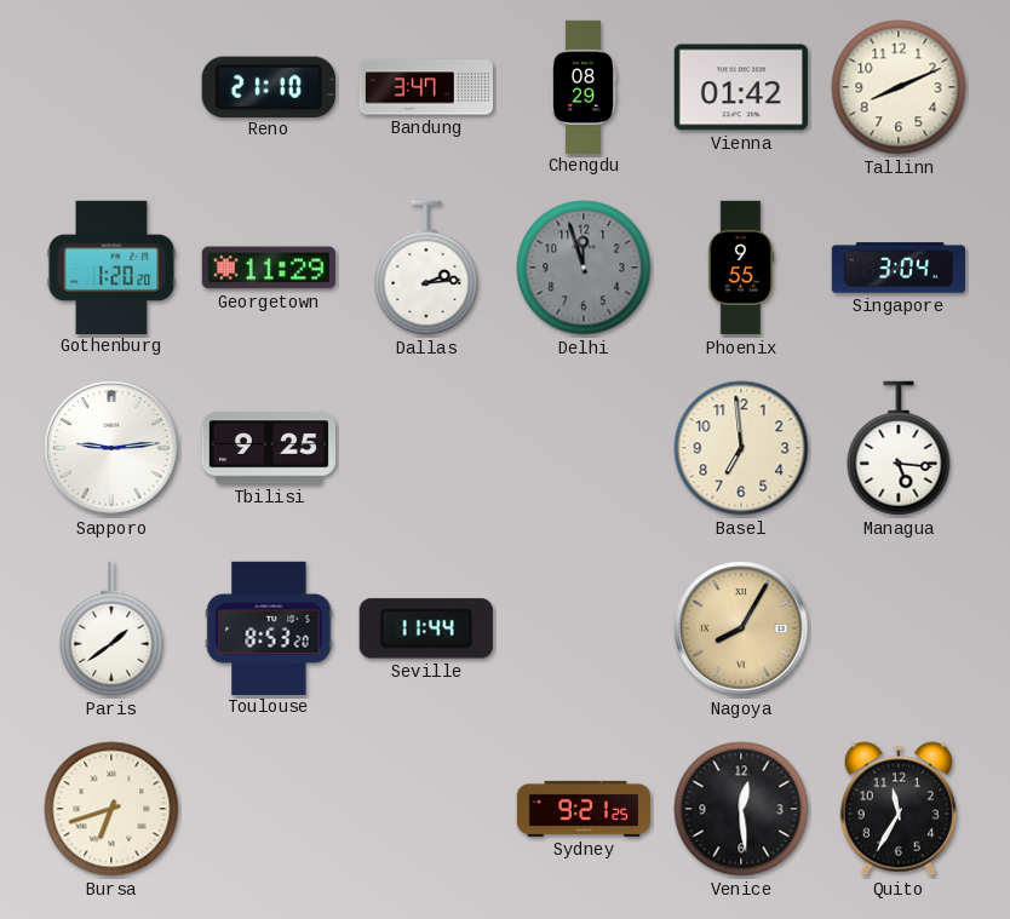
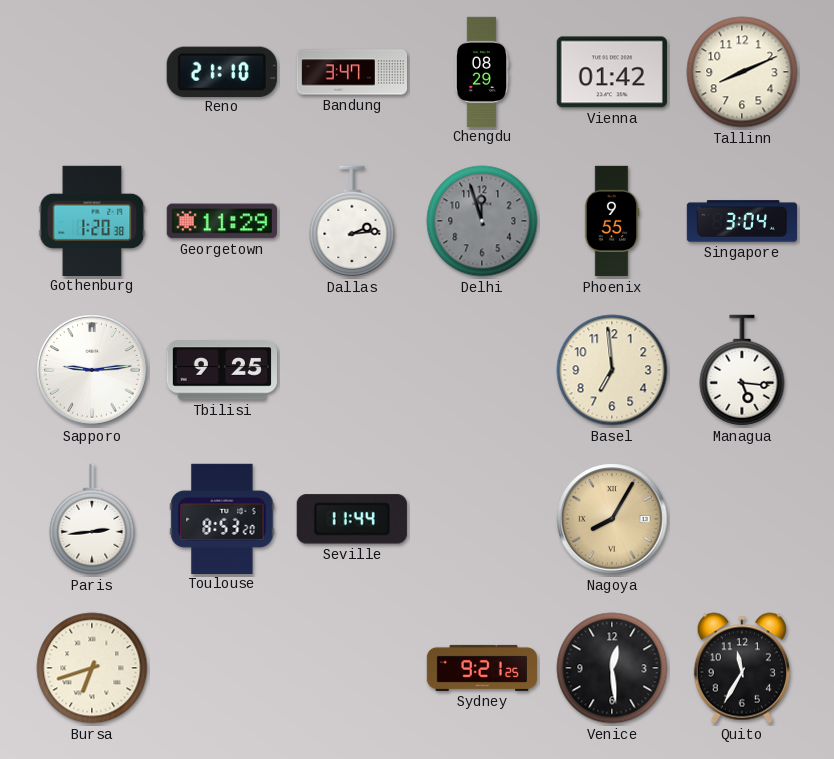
Gothenburg: 1:20:20 -> 1:20:38 (92, 220)
Paris: 1:39 -> 2:44 (92, 519)
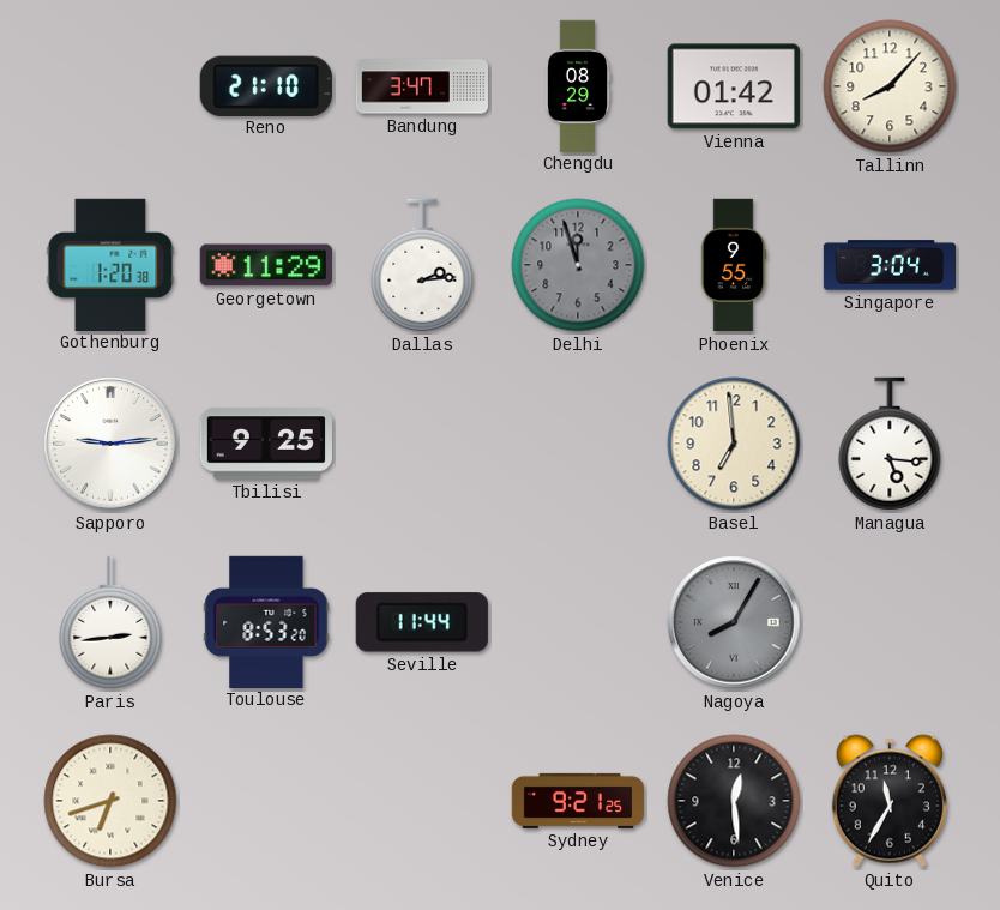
Tallinn: 8:11 -> 8:07 (890, 86)
Nagoya dial: champagne -> grey (734, 622)
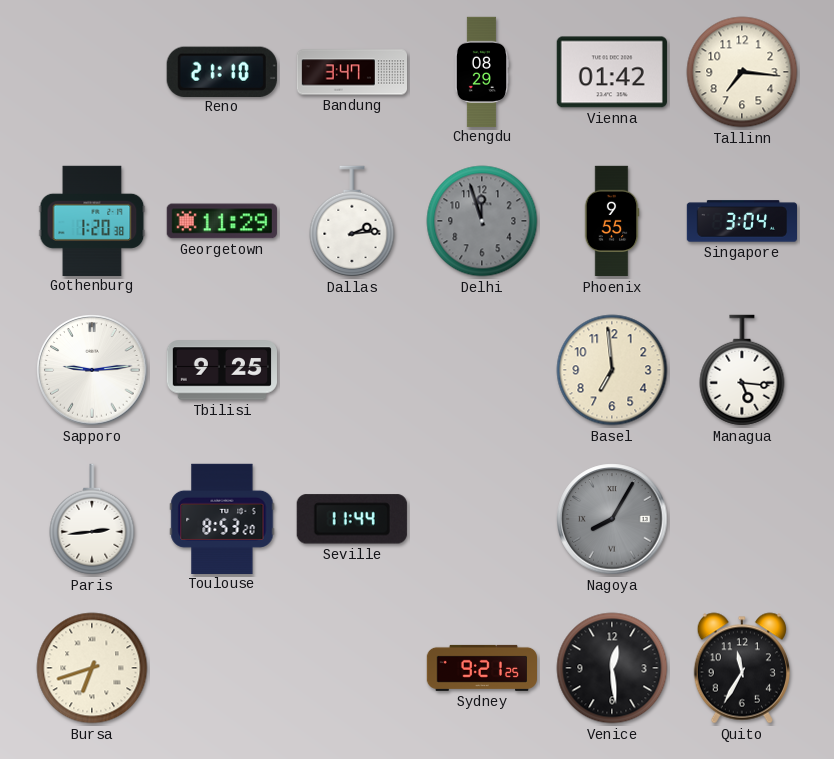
Tallinn: 8:07 -> 7:16 (742, 72)
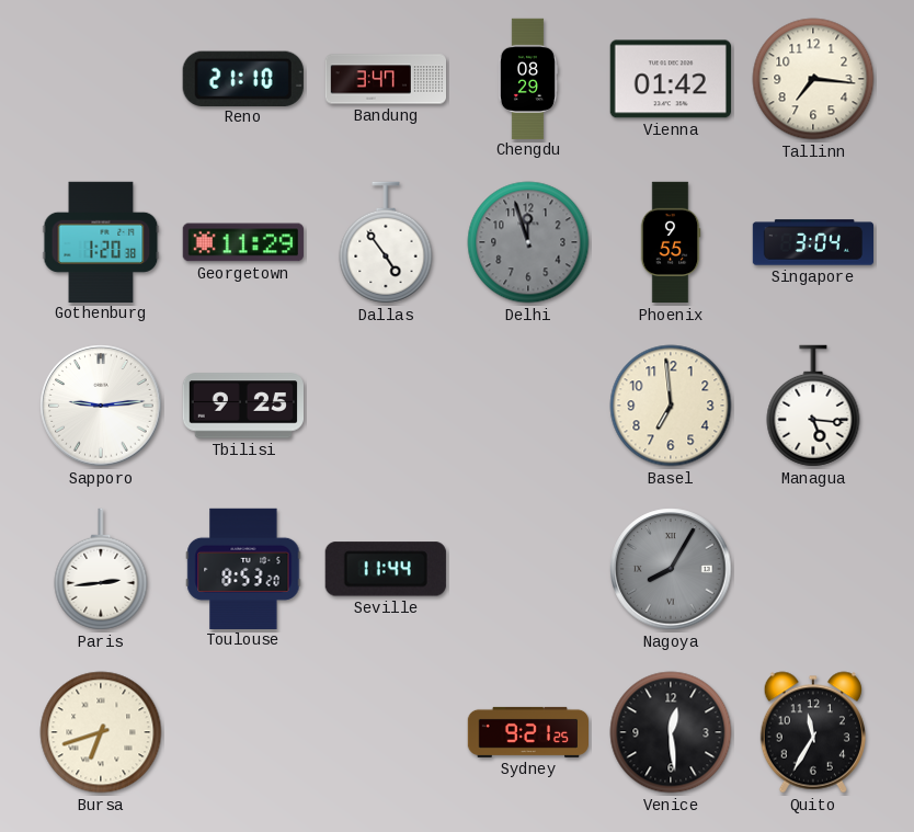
Dallas: 2:14 -> 4:54 (386, 242)
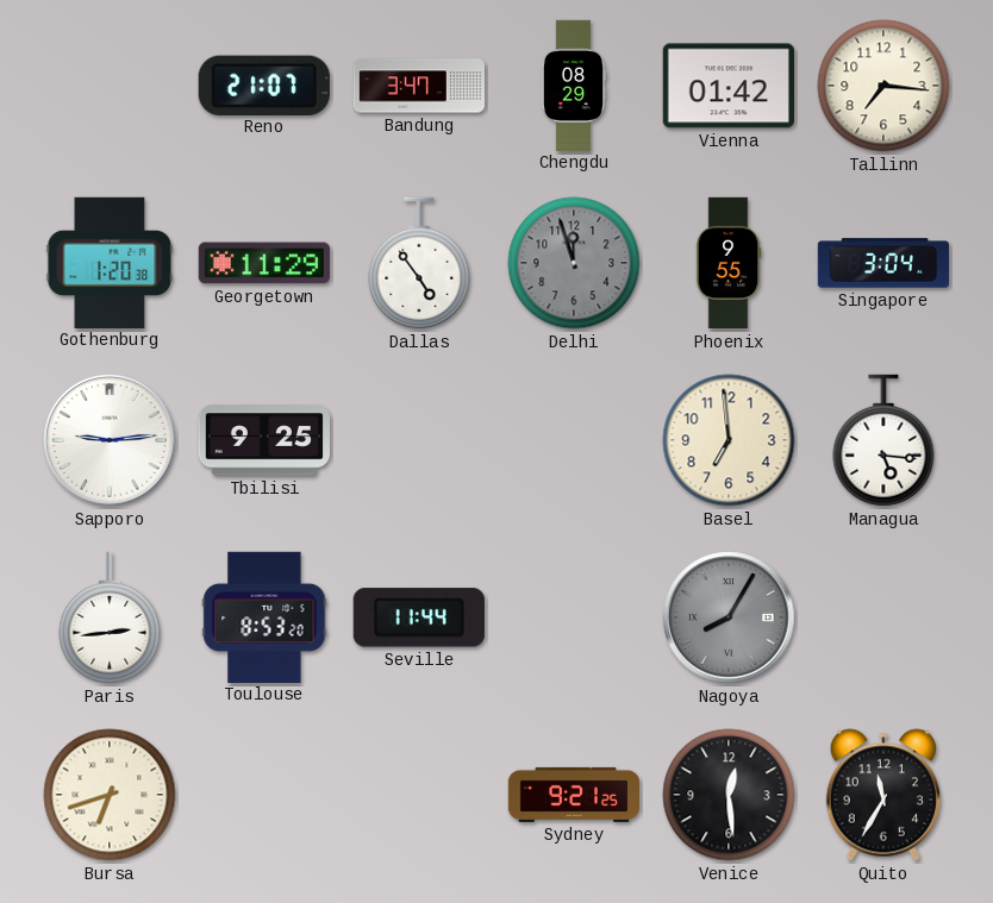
Reno: 21:10 -> 21:07 (264, 84)
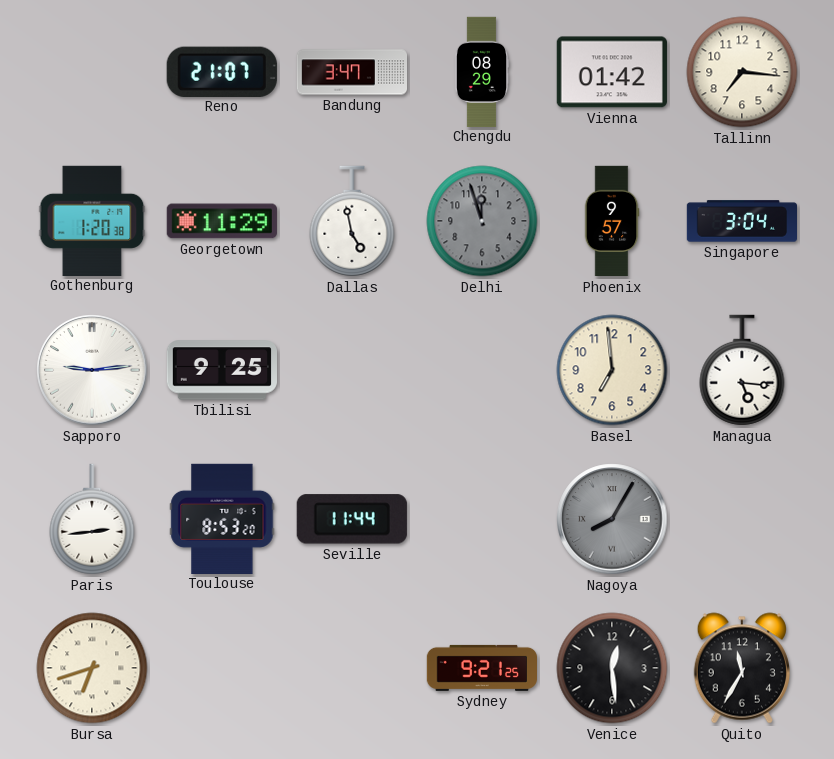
Dallas: 4:54 -> 4:58 (352, 221)
Phoenix: 9:55 -> 9:57 (612, 221)
